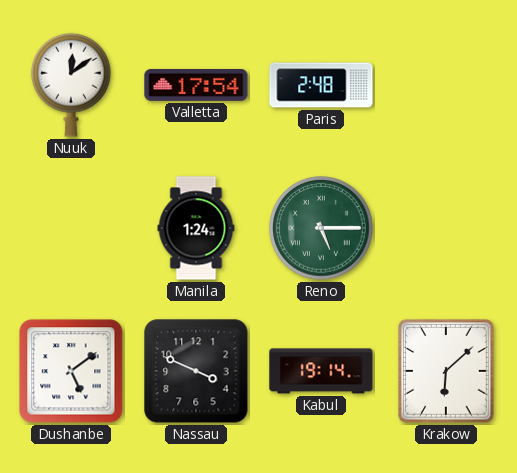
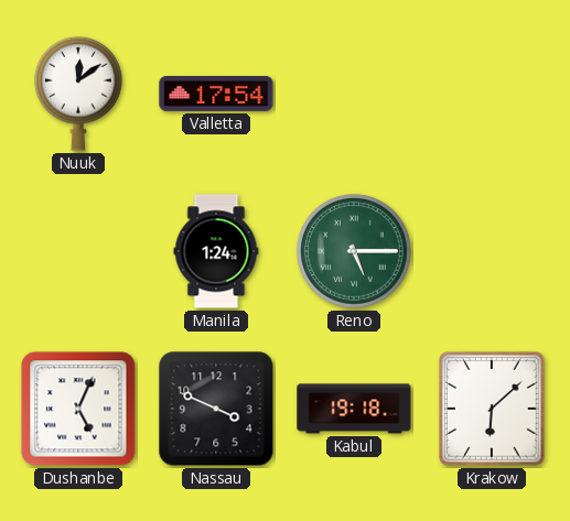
Paris: 2:48 -> none (321, 85)
Dushanbe: 5:09 -> 5:04 (78, 409)
Kabul: 19:14 -> 19:18 (354, 409)
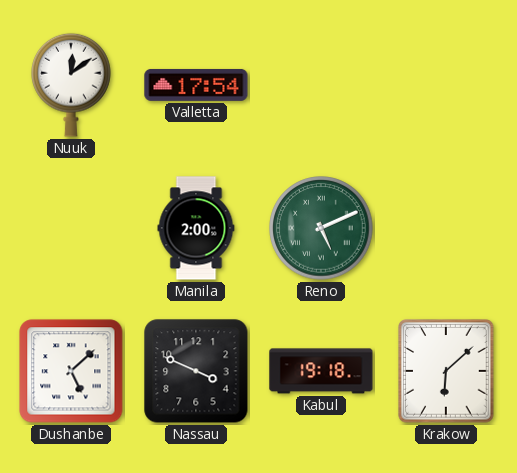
Manila: 1:24 -> 2:00 (196, 228)
Reno: 5:15 -> 5:11 (321, 228)
Dushanbe: 5:04 -> 5:08 (71, 371)
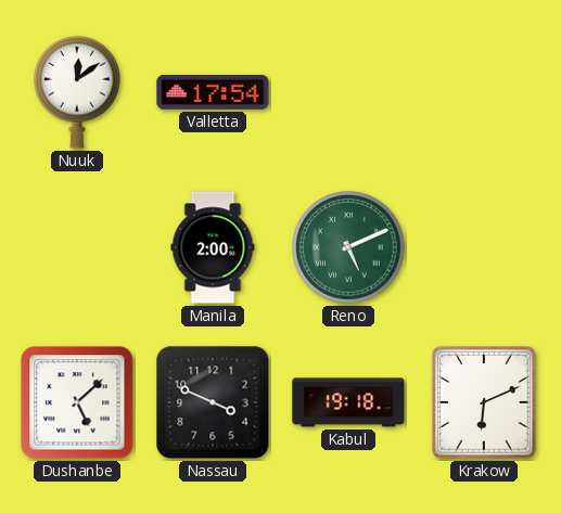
Krakow: 6:08 -> 6:11 (484, 402)
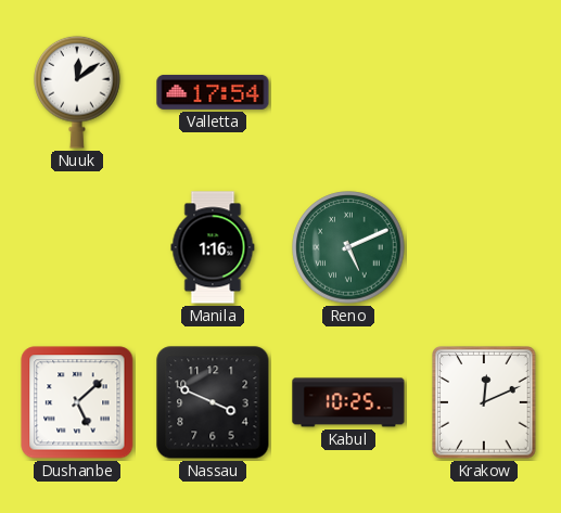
Manila: 2:00 -> 1:16 (213, 247)
Kabul: 19:18 -> 10:25 (348, 402)
Krakow: 6:11 -> 12:11 (484, 402)
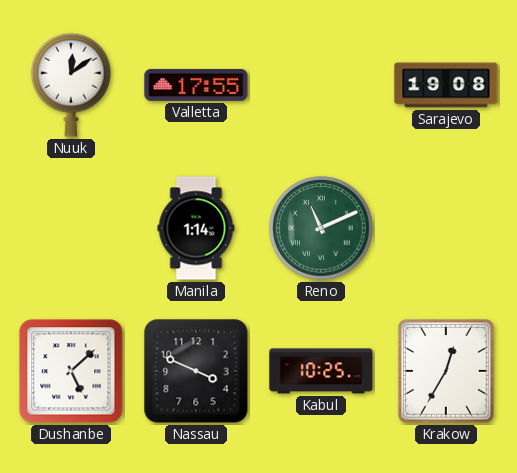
Valletta: 17:54 -> 17:55 (196, 85)
Sarajevo: none -> 19:08 (446, 85)
Manila: 1:16 -> 1:14 (196, 228)
Reno: 5:11 -> 11:11 (321, 228)
Krakow: 12:11 -> 12:35 (446, 371)
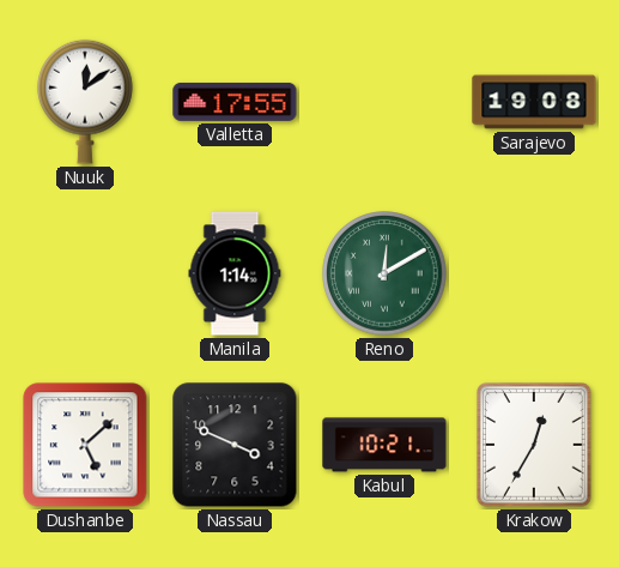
Reno: 11:11 -> 12:10 (384, 273)
Kabul: 10:25 -> 10:21 (384, 445)
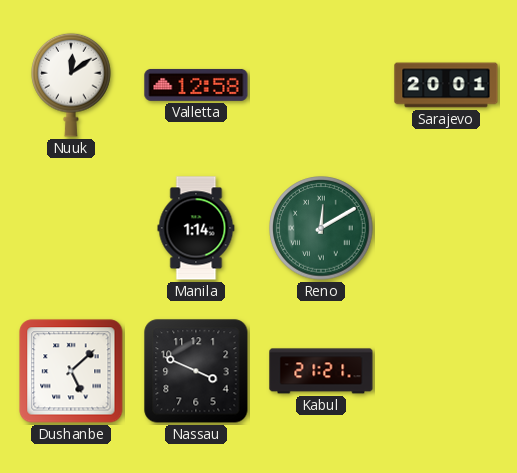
Valletta: 17:55 -> 12:58 (196, 85)
Sarajevo: 19:08 -> 20:01 (446, 85)
Kabul: 10:21 -> 21:21 (321, 371)
Krakow: 12:35 -> none (534, 445)
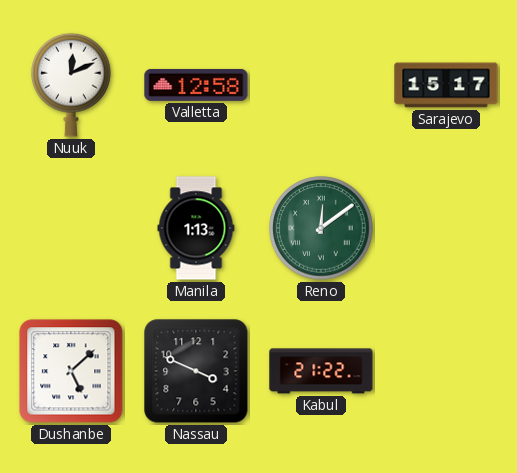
Nuuk: 12:09 -> 12:11 (71, 85)
Sarajevo: 20:01 -> 15:17 (446, 85)
Manila: 1:14 -> 1:13 (196, 228)
Reno: 12:10 -> 12:09 (321, 228)
Kabul: 21:21 -> 21:22 (321, 371)
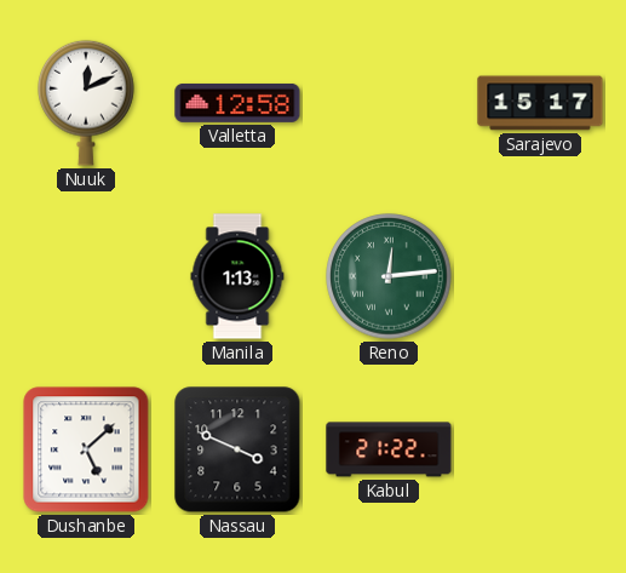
Reno: 12:09 -> 12:14 (389, 276)
